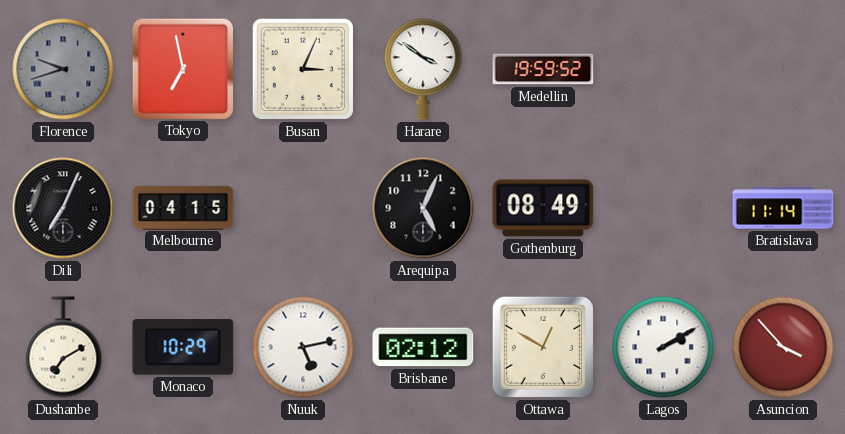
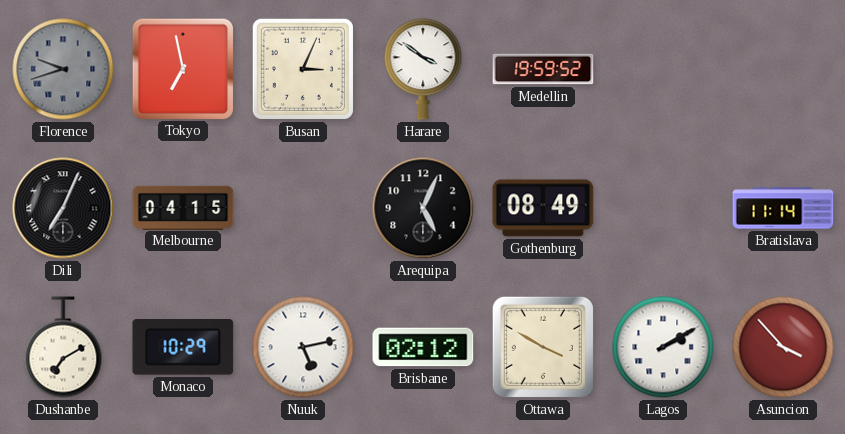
Ottawa: 12:50 -> 3:50 (543, 347)
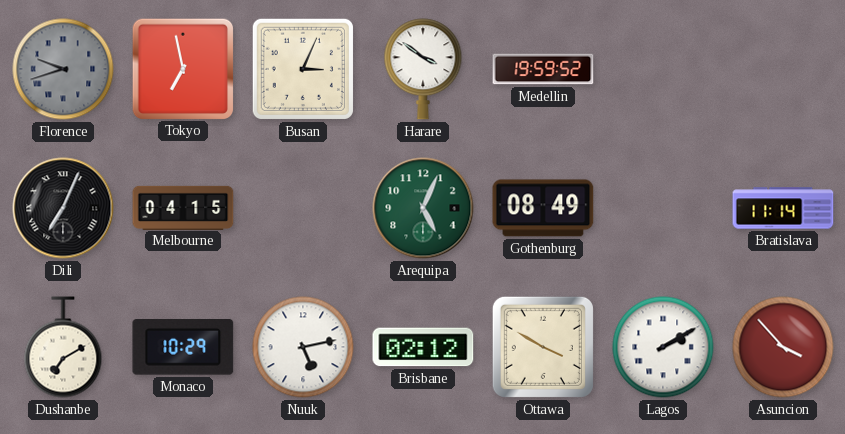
Arequipa dial: black -> green (423, 208)
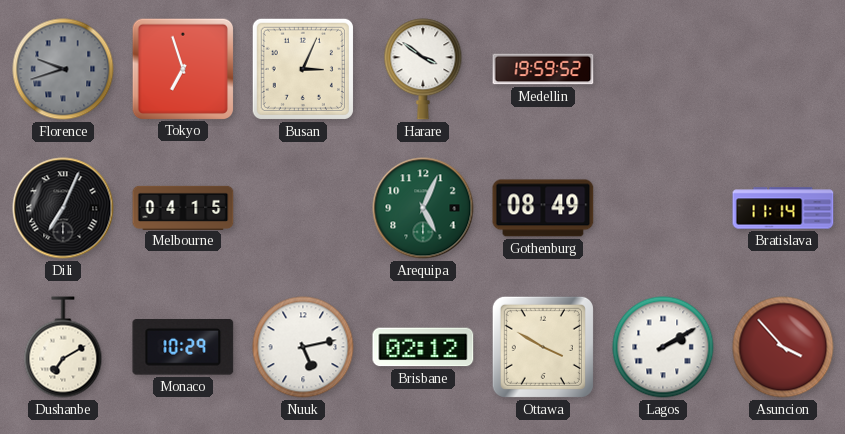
Tokyo: 6:58 -> 6:57 (182, 68)
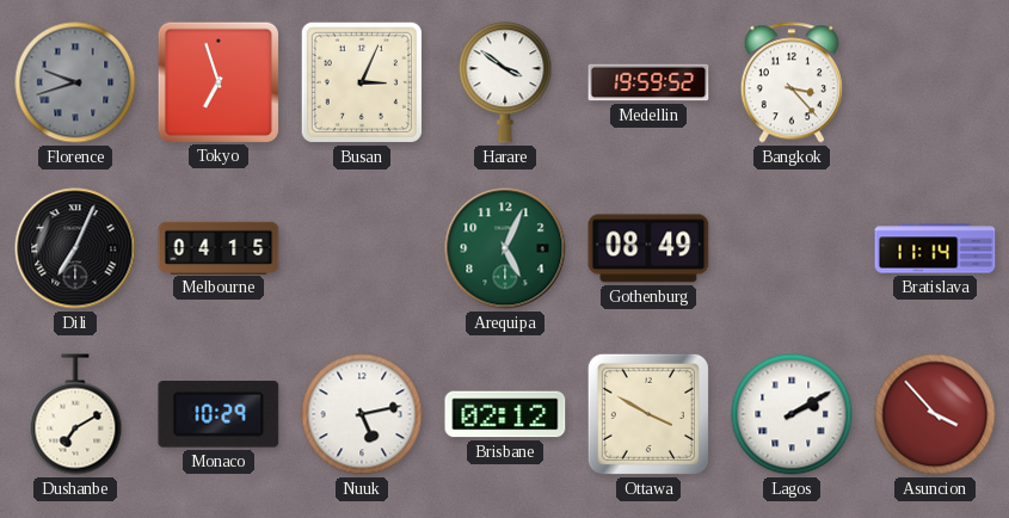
Bangkok: none -> 3:23 (792, 82)
